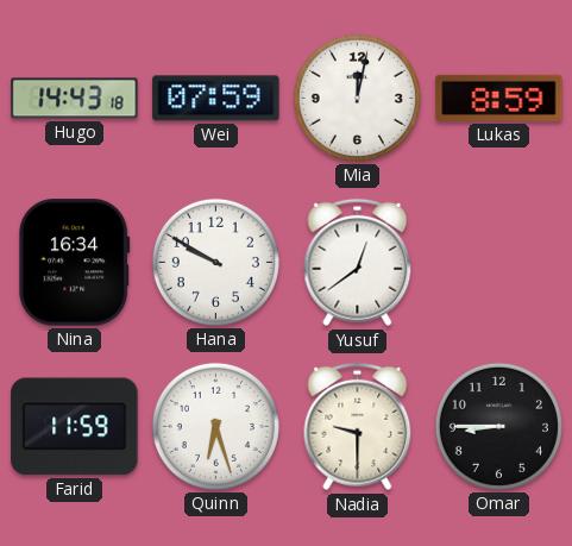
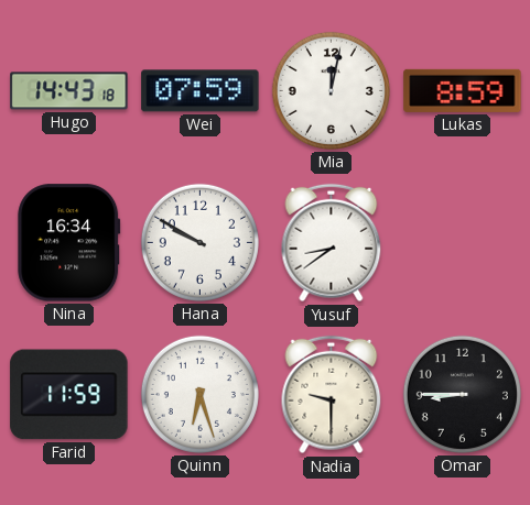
Yusuf: 12:39 -> 8:39 (332, 243)
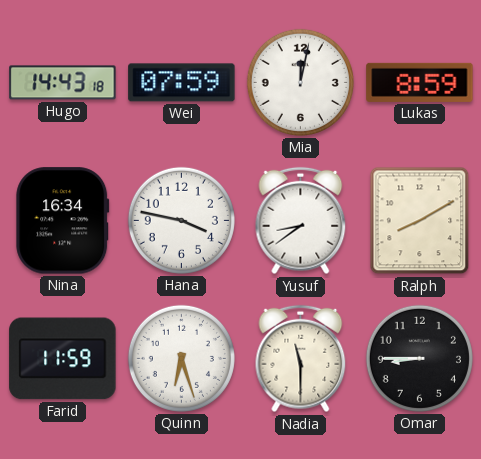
Hana: 9:50 -> 3:47 (181, 220)
Ralph: none -> 8:10 (420, 221)
Nadia: 9:30 -> 11:30 (301, 359)
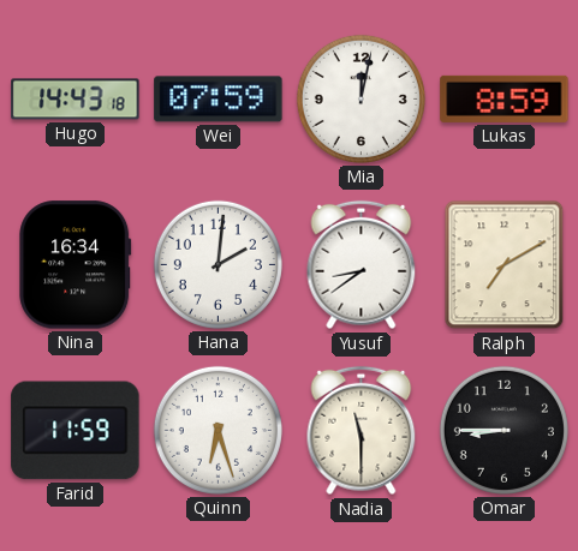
Hana: 3:47 -> 2:01 (218, 264)
Ralph: 8:10 -> 7:10 (505, 265)
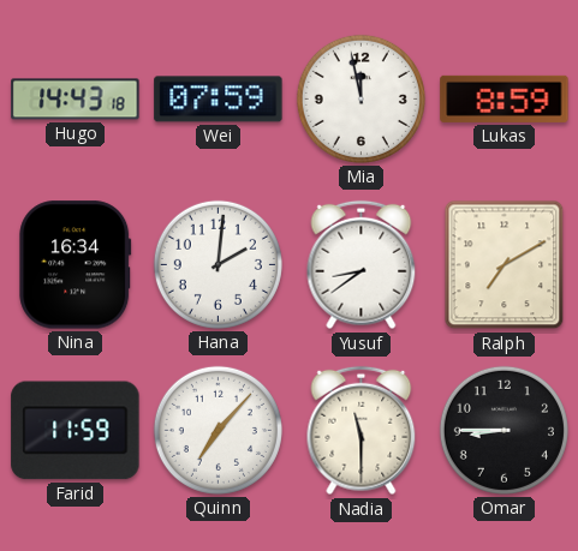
Mia: 12:02 -> 11:58 (360, 98)
Quinn: 6:27 -> 7:07 (218, 430)
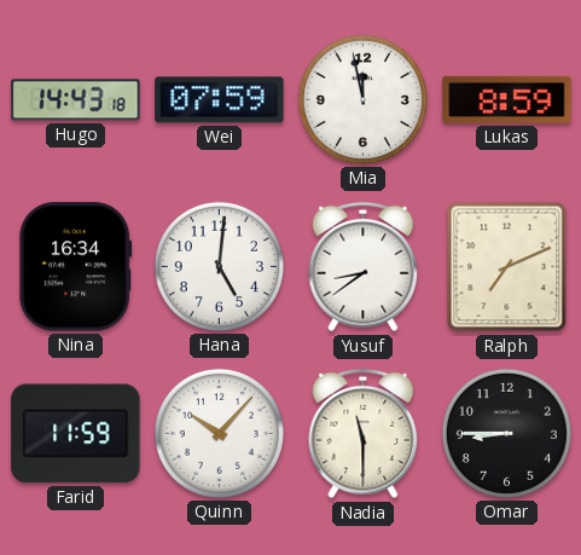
Hana: 2:01 -> 5:01 (219, 266)
Ralph: 7:10 -> 7:11 (507, 267)
Quinn: 7:07 -> 10:07 (219, 433)
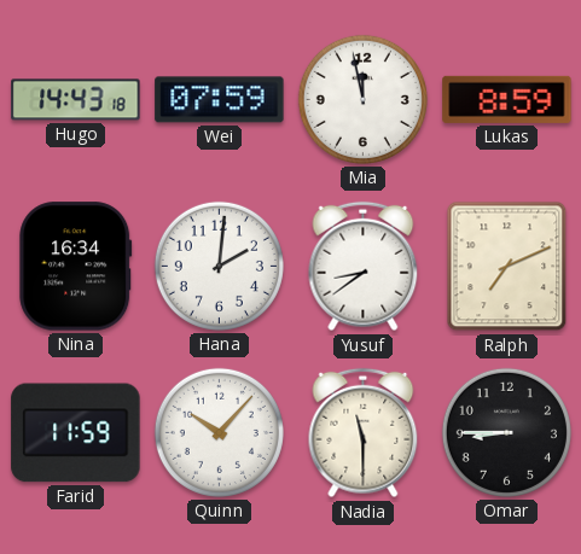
Hana: 5:01 -> 2:01 (219, 266)
